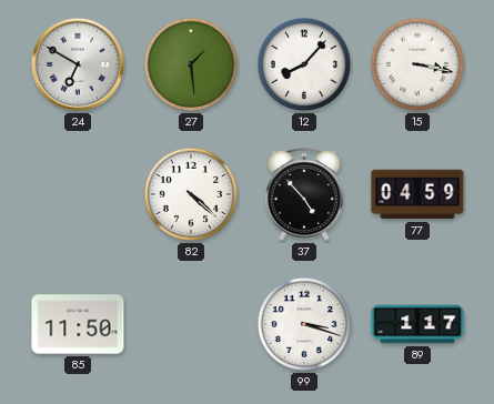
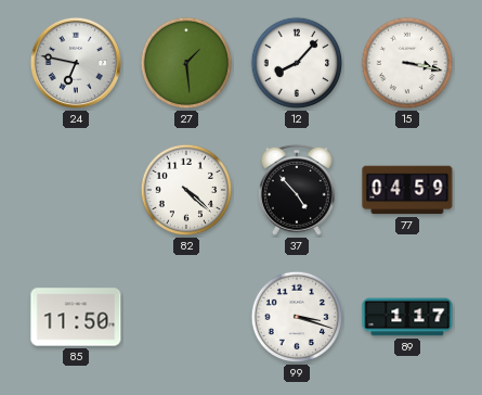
24: 6:50 -> 6:47 (76, 63)
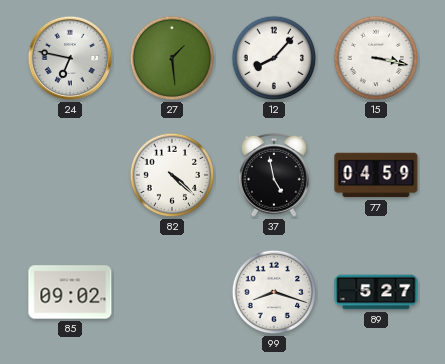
37: 4:53 -> 4:58 (274, 175)
85: 11:50 -> 09:02 (70, 292)
99: 3:18 -> 8:18 (274, 292)
89: 1:17 -> 5:27 (376, 292)
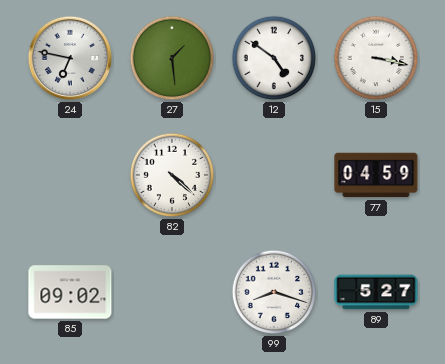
12: 8:07 -> 4:51 (274, 58)
37: 4:58 -> none (274, 175)
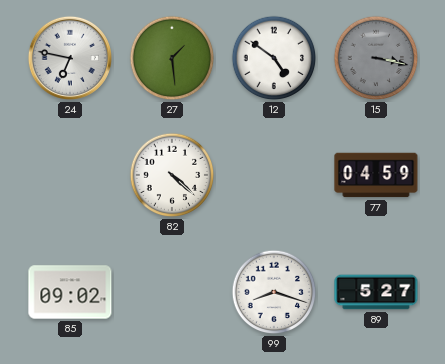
15 dial: white -> grey (376, 58)
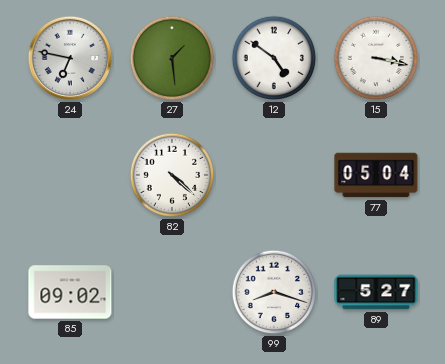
15 dial: grey -> white (376, 58)
77: 04:59 -> 05:04 (376, 175)
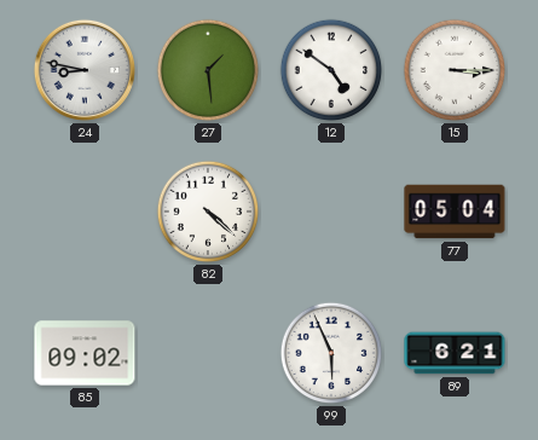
24: 6:47 -> 8:47 (85, 70)
15: 3:17 -> 3:15 (455, 70)
99: 8:18 -> 5:56 (331, 353)
89: 5:27 -> 6:21 (455, 353)
